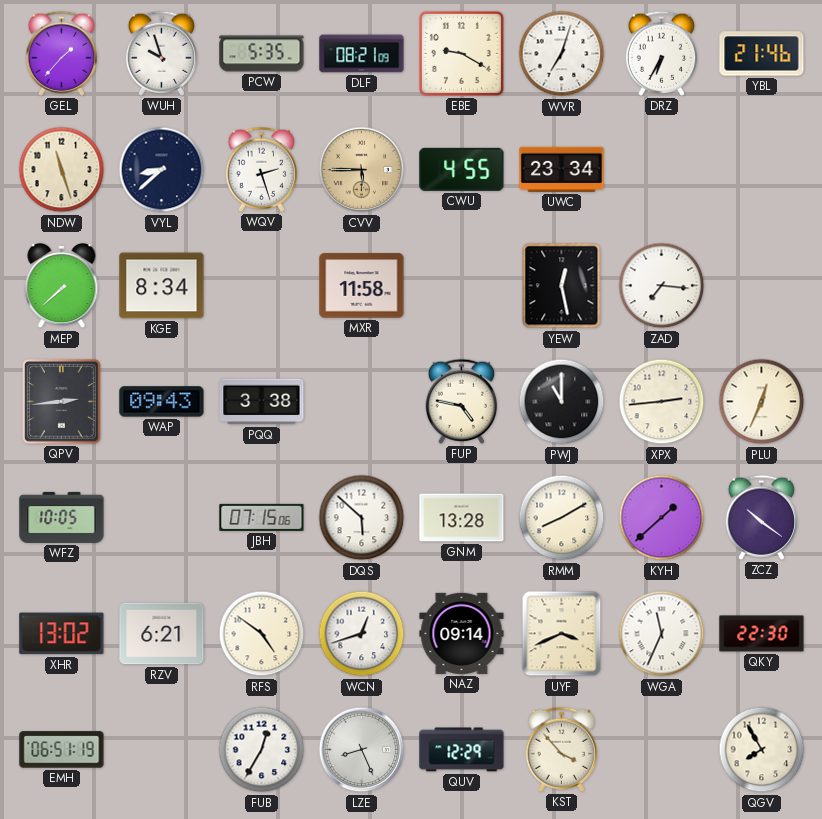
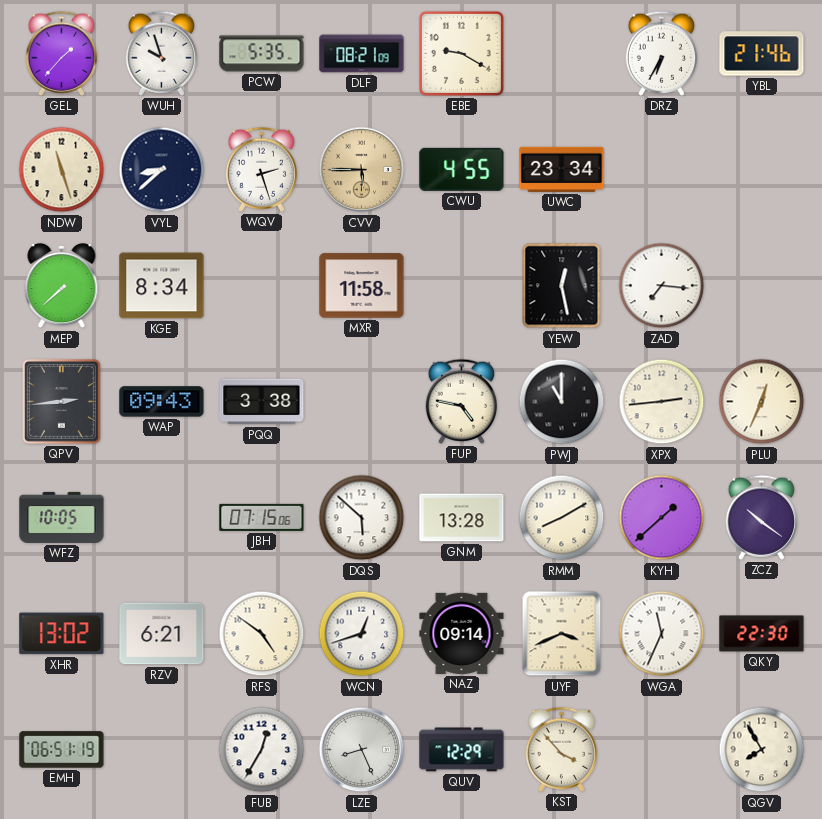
WVR: 7:03 -> none (562, 54)
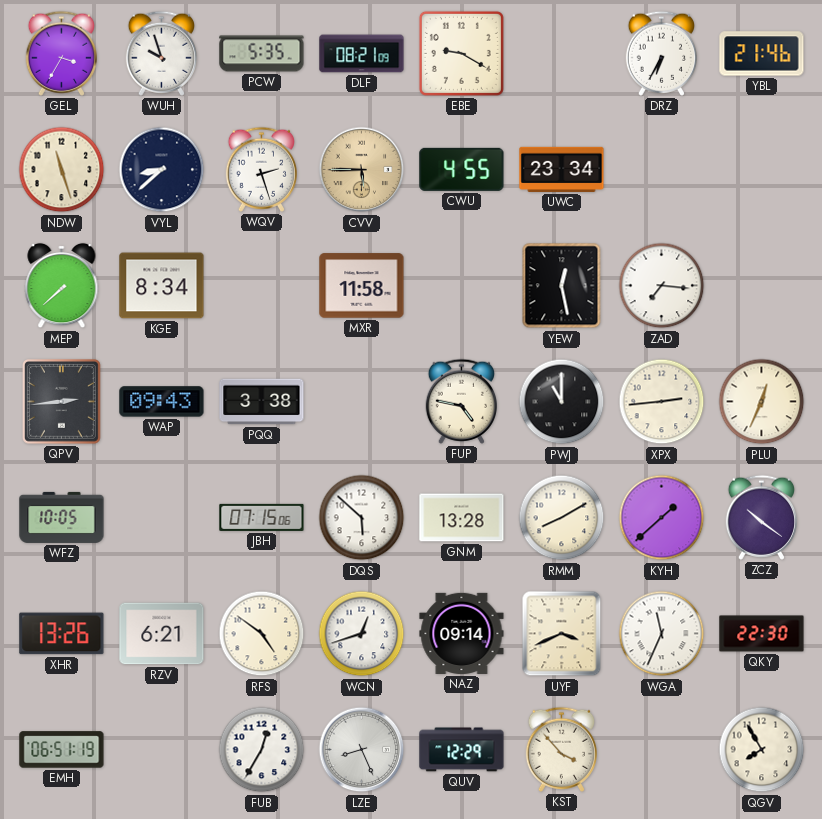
GEL: 1:37 -> 3:35 (61, 53)
XHR: 13:02 -> 13:26 (62, 634)
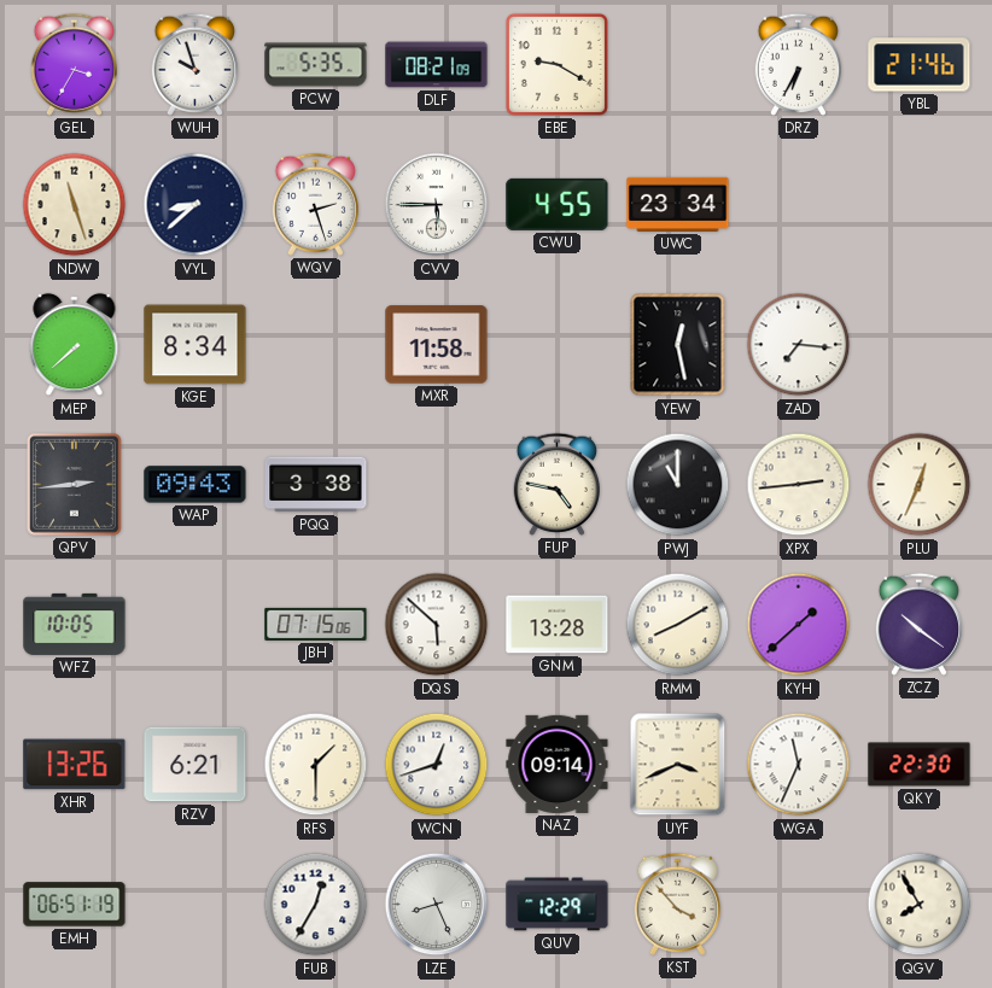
CVV dial: champagne -> white (437, 205)
RFS: 4:51 -> 1:30 (316, 765)
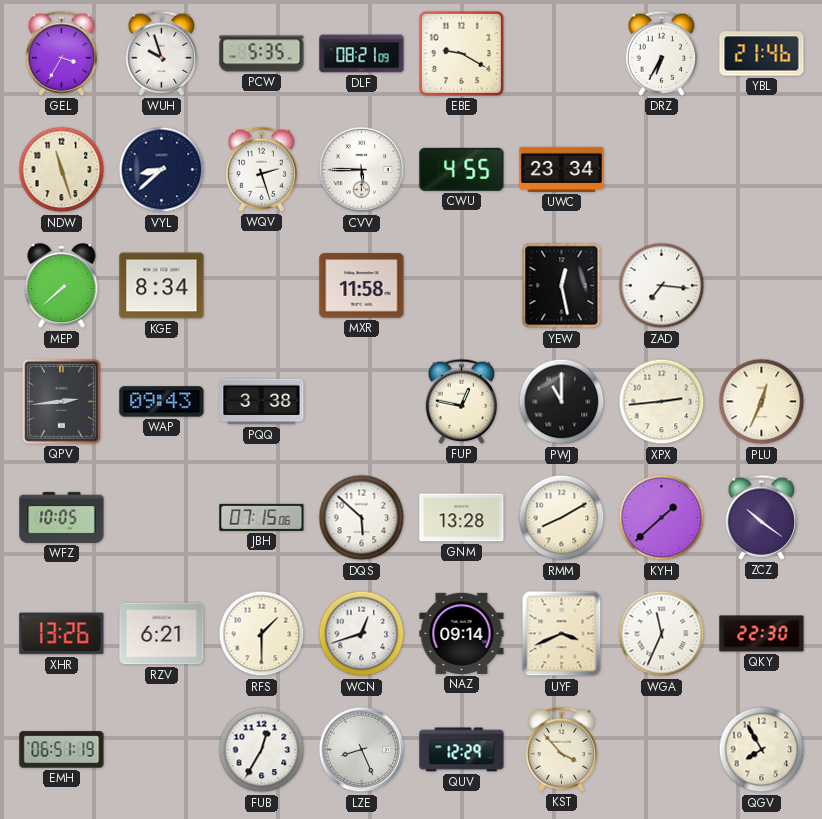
FUP: 4:47 -> 12:47 (461, 401)
